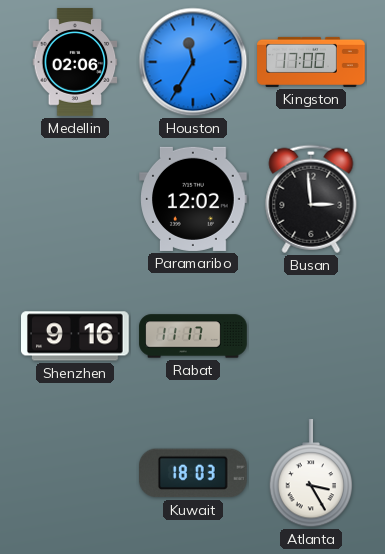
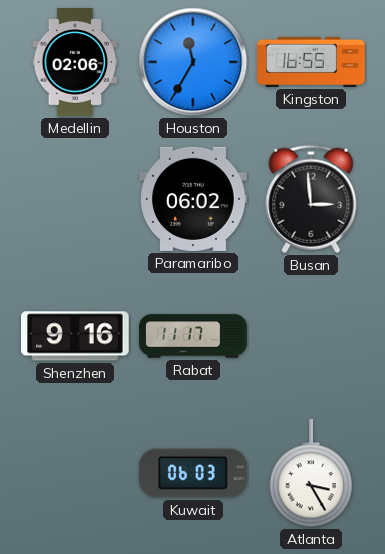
Kingston: 17:00 -> 16:55 (311, 62)
Paramaribo: 12:02 -> 06:02 (193, 199)
Kuwait: 18:03 -> 06:03 (194, 473)
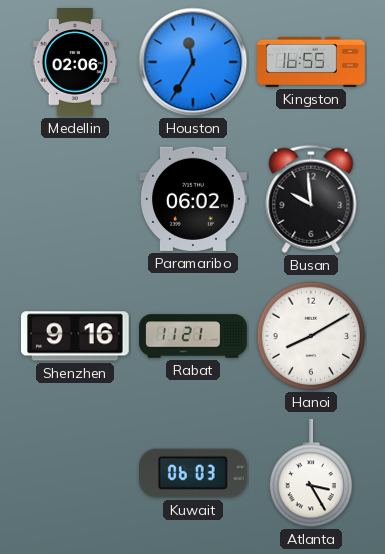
Busan: 2:59 -> 9:59 (311, 199)
Rabat: 11:17 -> 11:21 (193, 336)
Hanoi: none -> 8:10 (311, 336)
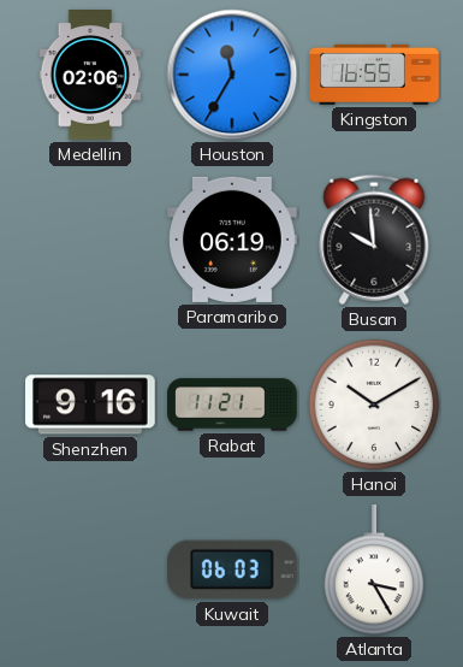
Paramaribo: 06:02 -> 06:19 (232, 240)
Hanoi: 8:10 -> 10:10 (374, 405)
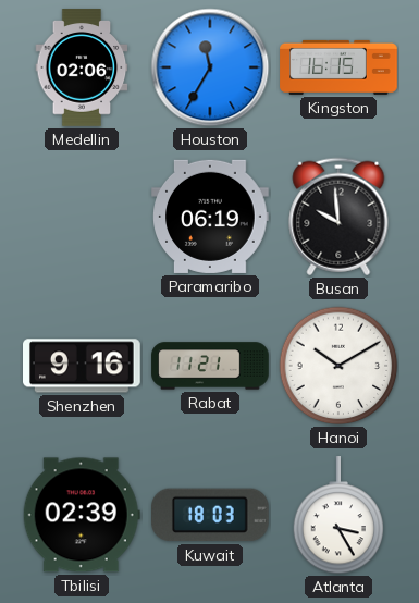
Kingston: 16:55 -> 16:15 (338, 67)
Tbilisi: none -> 02:39 (82, 515)
Kuwait: 06:03 -> 18:03 (211, 515)
